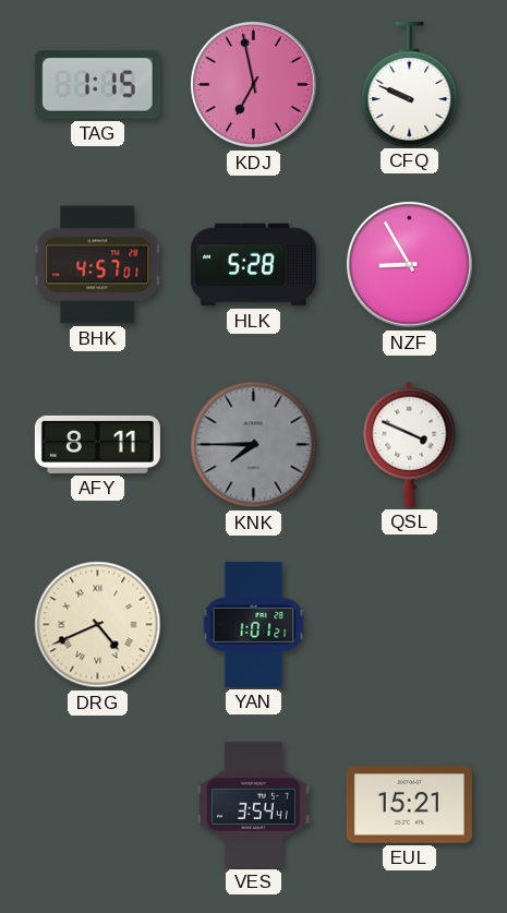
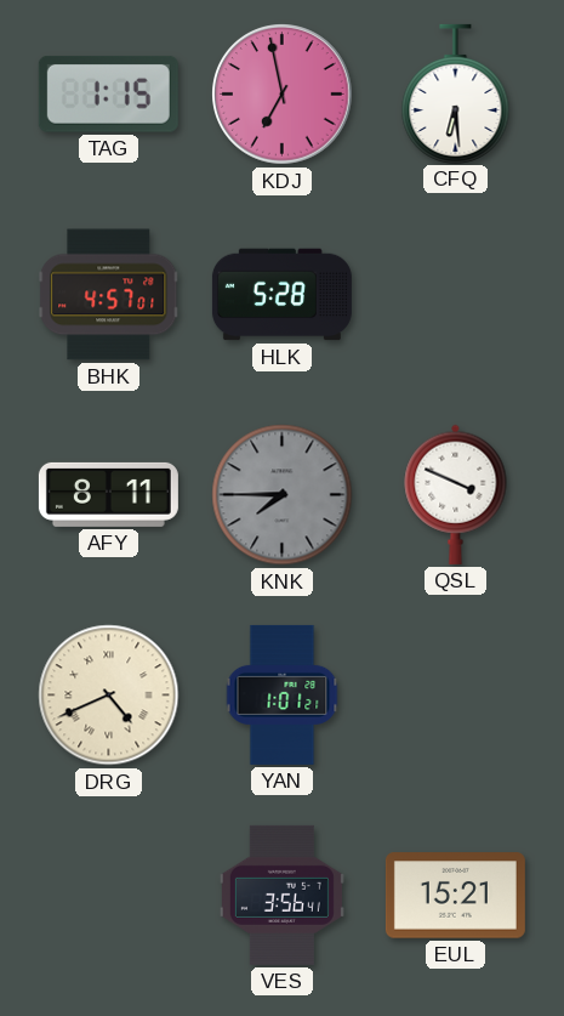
CFQ: 9:49 -> 6:29 (456, 93)
NZF: 8:55 -> none (410, 265)
VES: 3:54 -> 3:56 (281, 895)
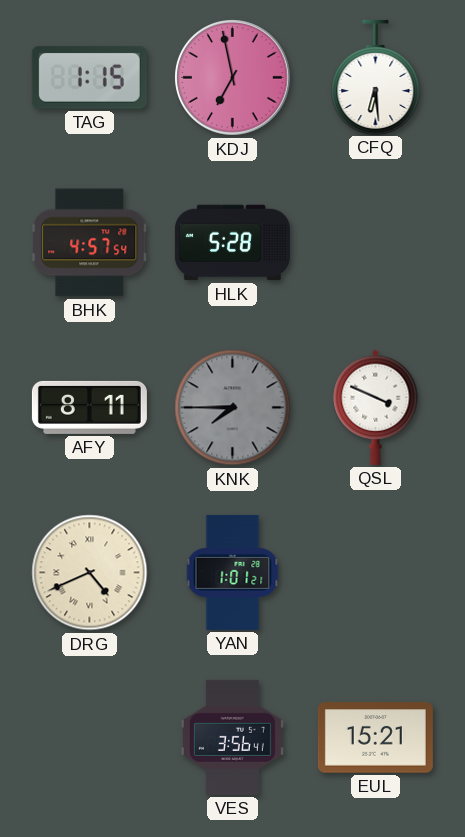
BHK: 4:57:01 -> 4:57:54 (90, 243)
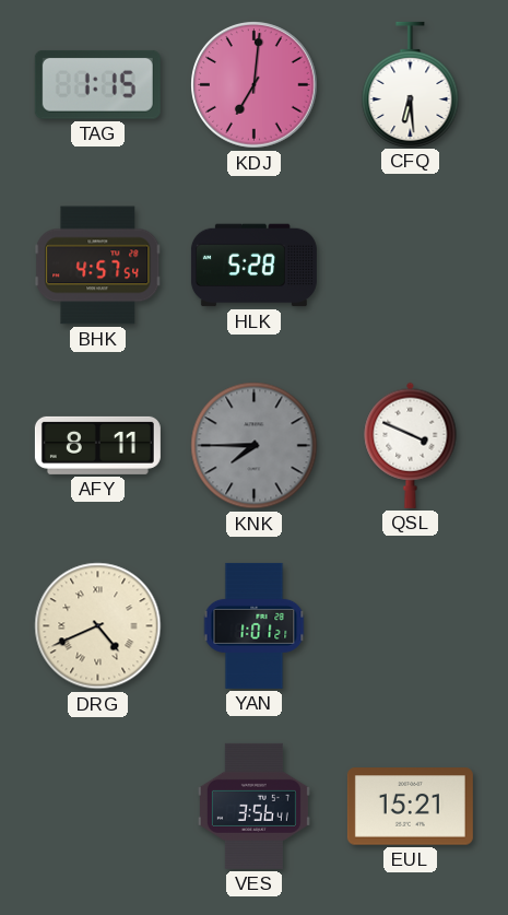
KDJ: 6:58 -> 7:01 (255, 85)
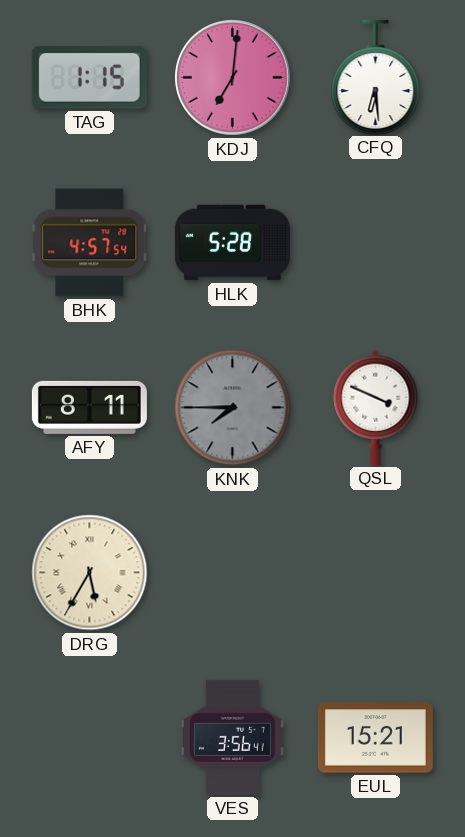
DRG: 4:41 -> 5:35 (90, 573)
YAN: 1:01 -> none (255, 625)
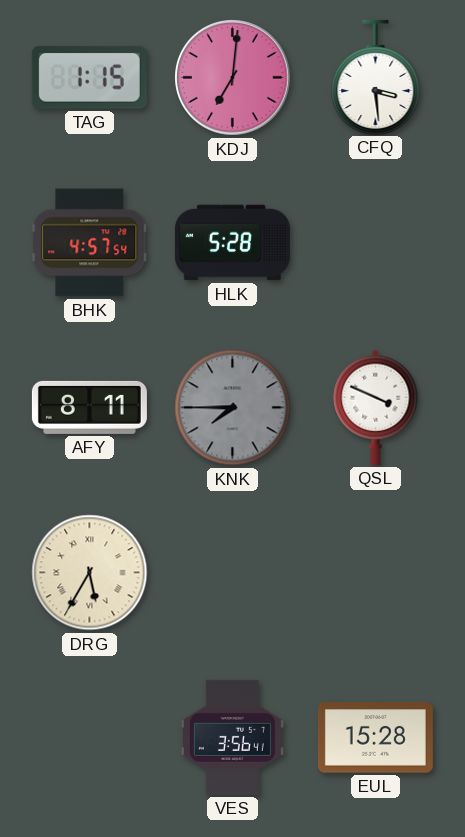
CFQ: 6:29 -> 3:29 (376, 77)
EUL: 15:21 -> 15:28 (375, 738)
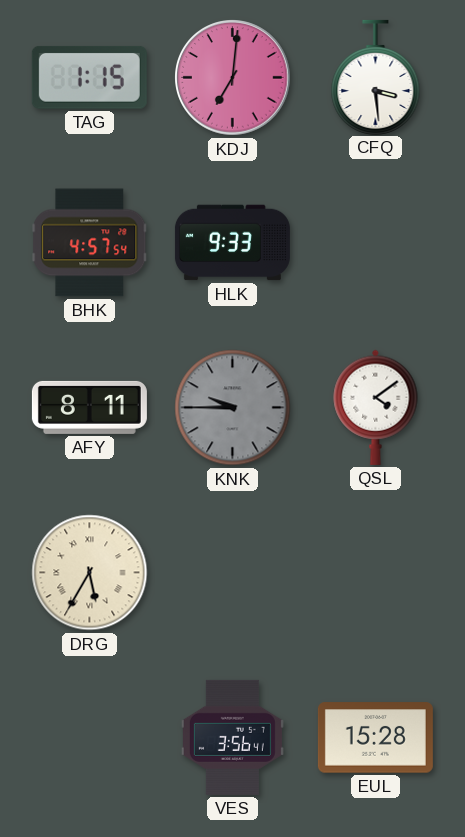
HLK: 5:28 -> 9:33 (232, 243)
KNK: 7:45 -> 9:45 (233, 408)
QSL: 3:49 -> 4:09 (376, 407)
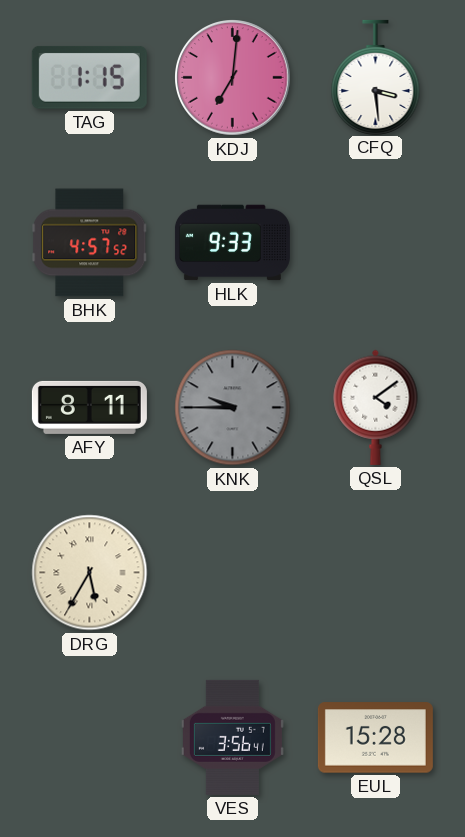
BHK: 4:57:54 -> 4:57:52 (90, 243)
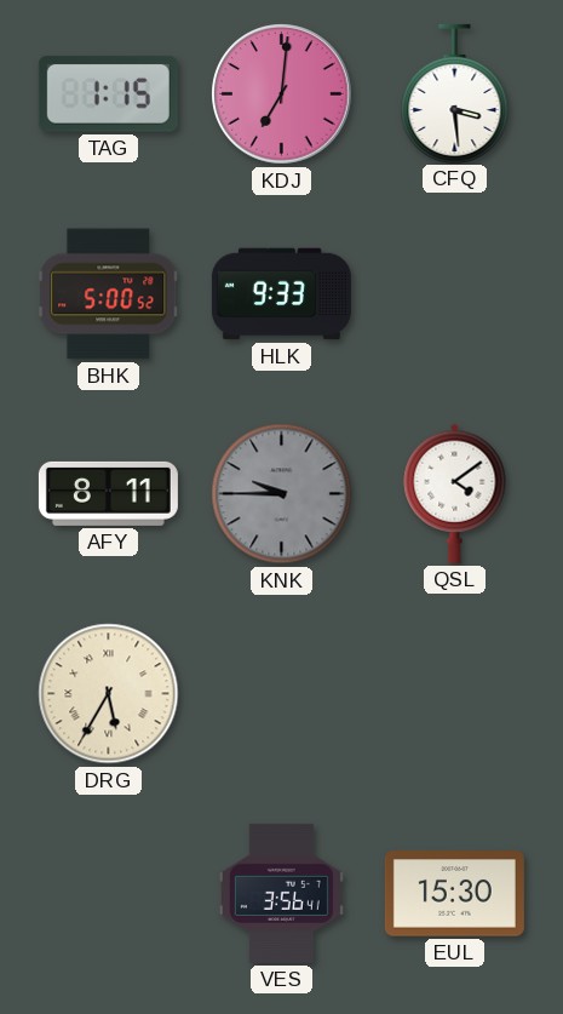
BHK: 4:57 -> 5:00 (109, 294)
EUL: 15:28 -> 15:30 (454, 894)
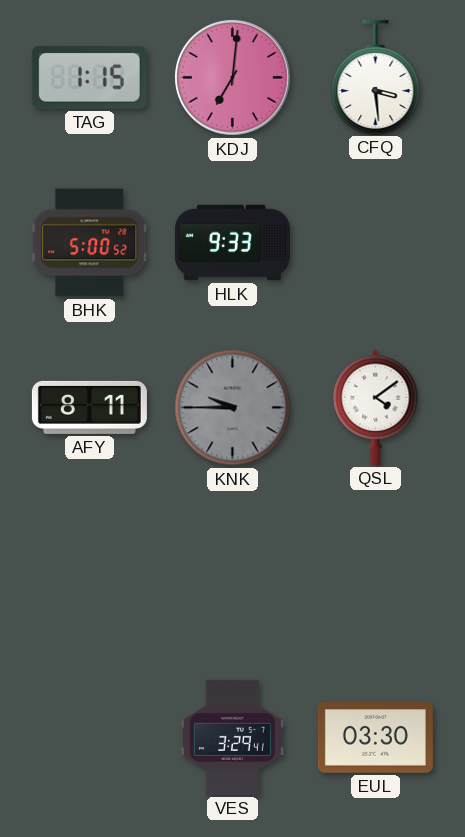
DRG: 5:35 -> none (109, 694)
VES: 3:56 -> 3:29 (232, 737)
EUL: 15:30 -> 03:30 (375, 738)
